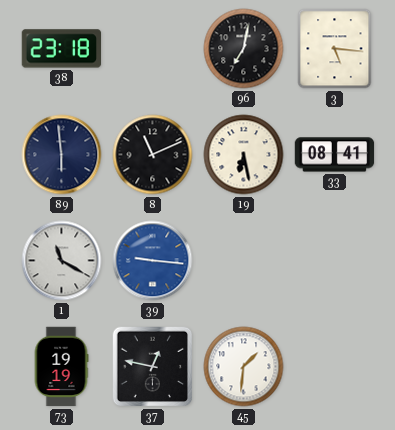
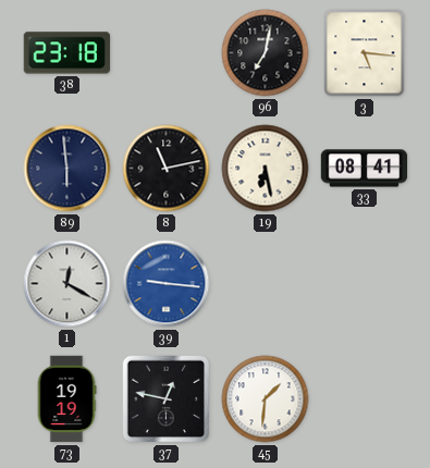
8: 11:11 -> 11:13 (167, 169)
1: 11:20 -> 12:20 (67, 284)
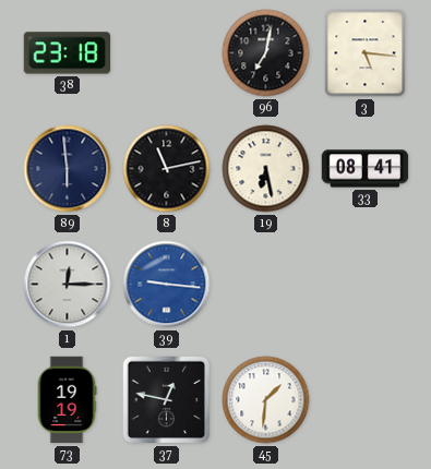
1: 12:20 -> 12:15 (68, 285)
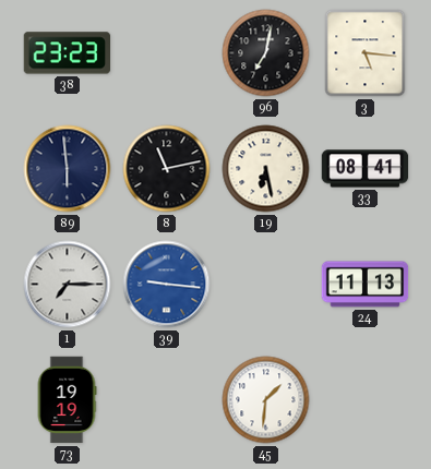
38: 23:18 -> 23:23 (68, 53)
1: 12:15 -> 7:15 (68, 285)
24: none -> 11:13 (366, 285)
37: 12:47 -> none (167, 400)
